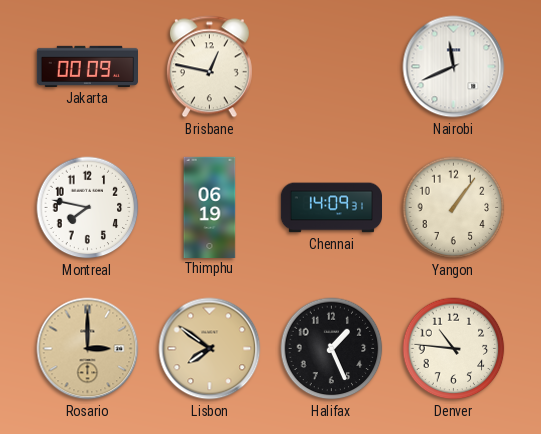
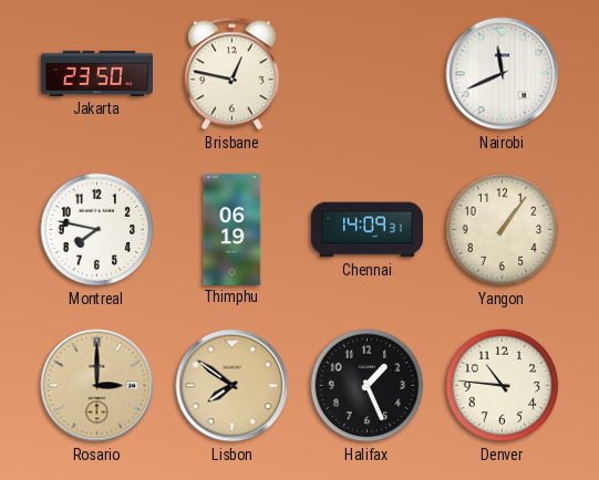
Jakarta: 00:09 -> 23:50 (96, 73)
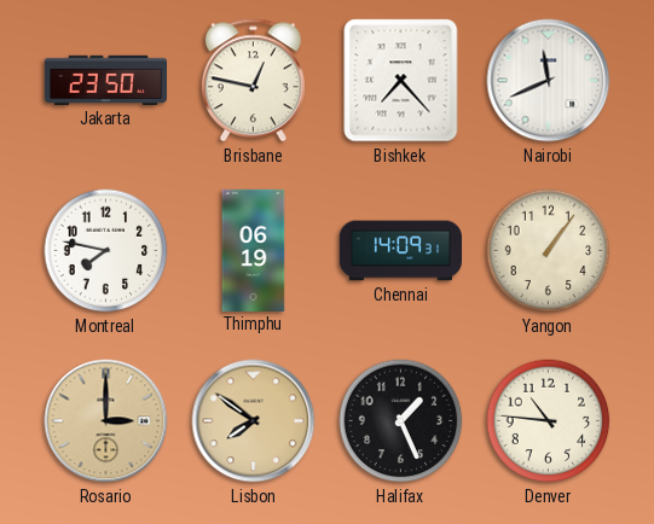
Bishkek: none -> 7:23 (401, 81)
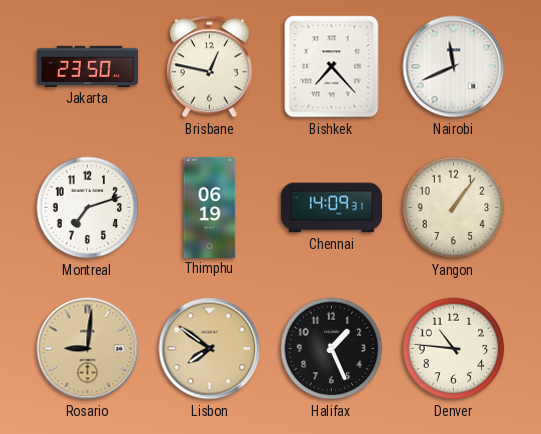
Montreal: 7:47 -> 7:12 (88, 208)
Rosario: 3:00 -> 9:01 (88, 349)
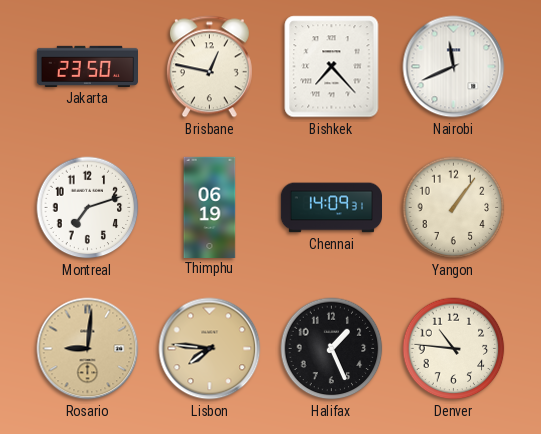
Lisbon: 7:51 -> 7:46 (210, 349)
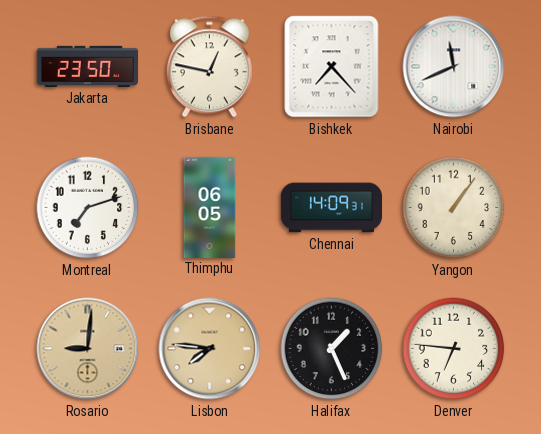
Thimphu: 06:19 -> 06:05 (210, 207)
Denver: 10:46 -> 6:46 (454, 349)
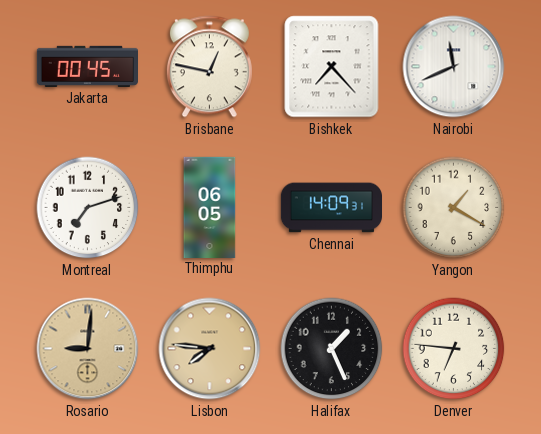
Jakarta: 23:50 -> 00:45 (87, 66)
Yangon: 1:06 -> 1:20 (454, 208)
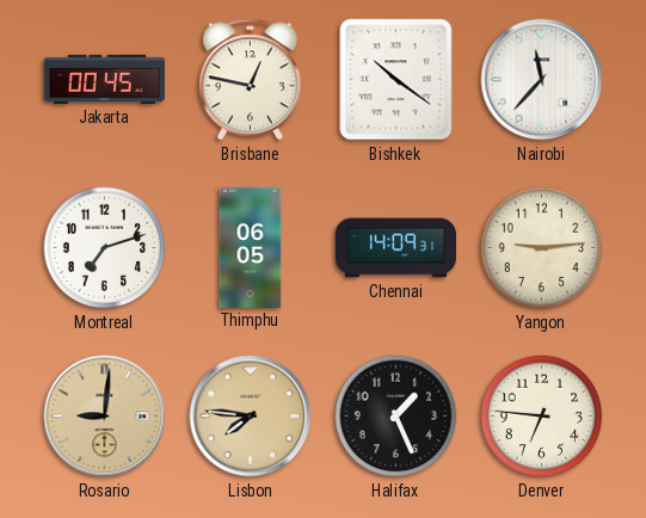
Bishkek: 7:23 -> 10:21 (396, 80)
Nairobi: 11:41 -> 11:37 (542, 80)
Yangon: 1:20 -> 9:14 (542, 248)
